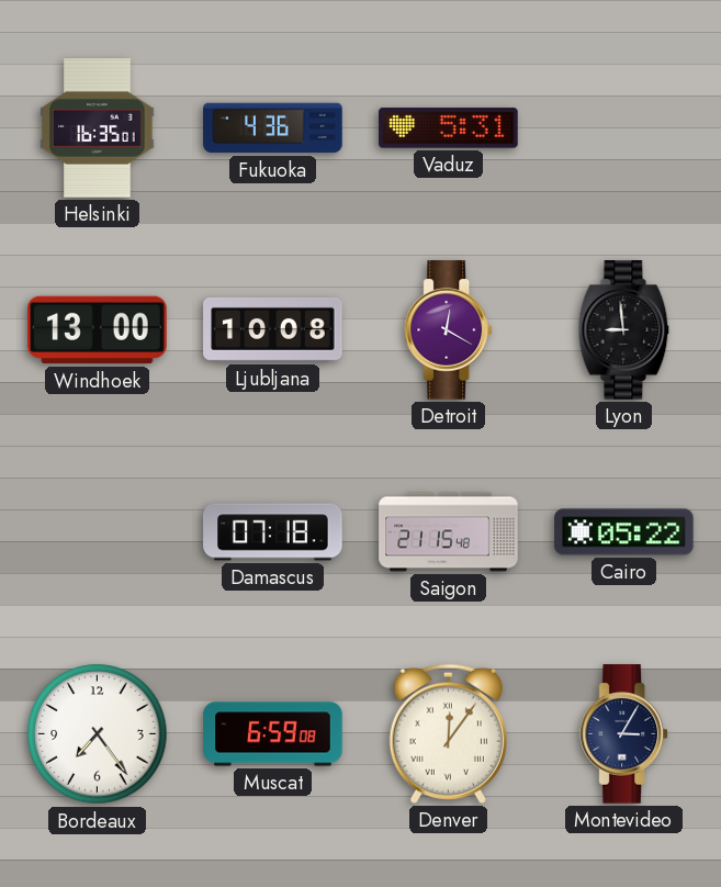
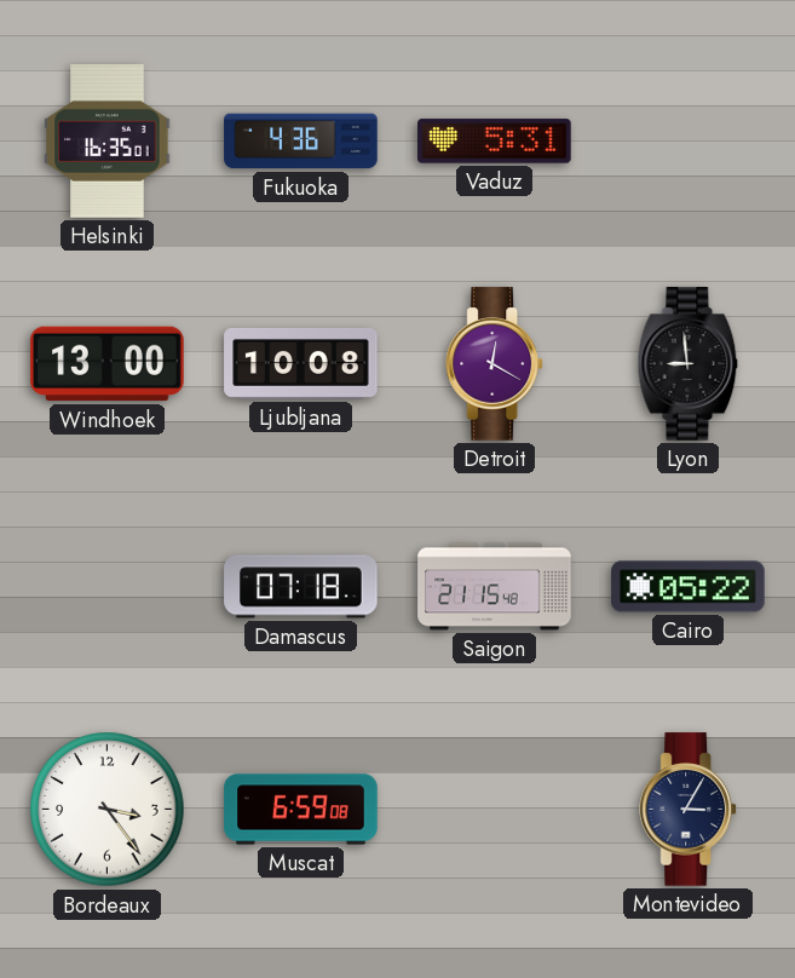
Bordeaux: 7:24 -> 3:24 (108, 810)
Denver: 12:06 -> none (448, 733)
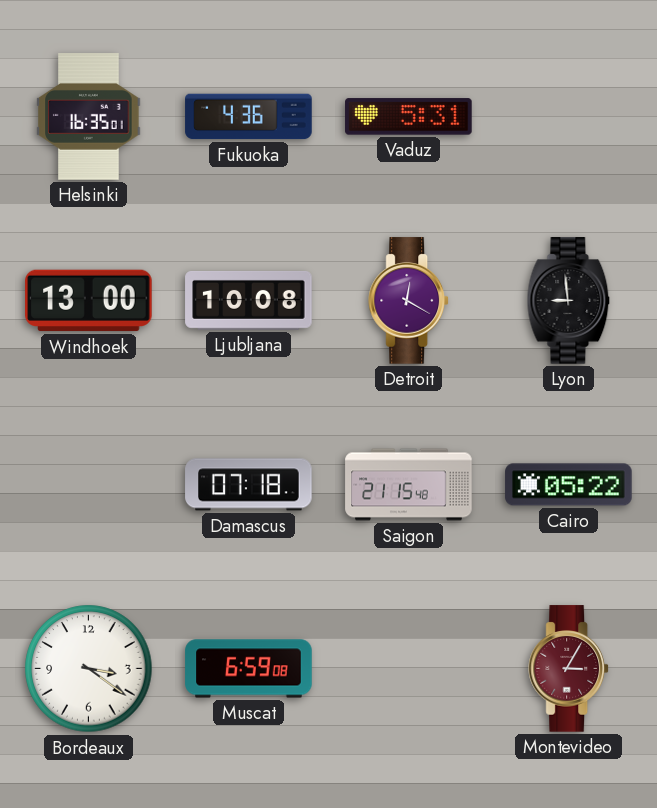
Bordeaux: 3:24 -> 3:21 (89, 669)
Montevideo dial: navy -> burgundy (569, 669)
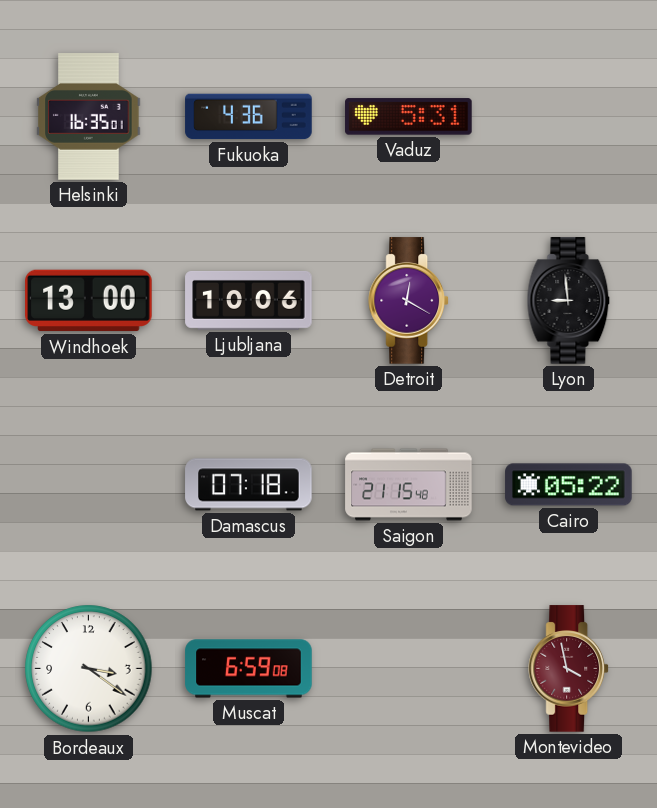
Ljubljana: 10:08 -> 10:06 (249, 300)
Montevideo: 3:05 -> 3:58 (569, 669)
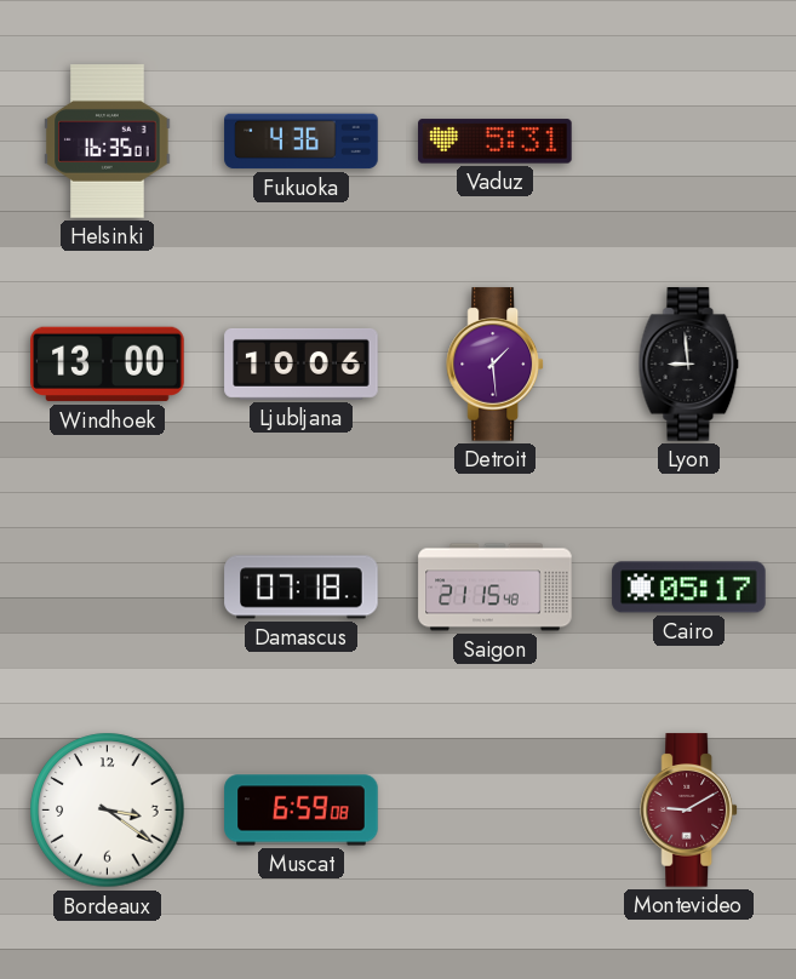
Detroit: 12:20 -> 1:29 (496, 365)
Cairo: 05:22 -> 05:17 (689, 588)
Montevideo: 3:58 -> 9:10 (689, 811)
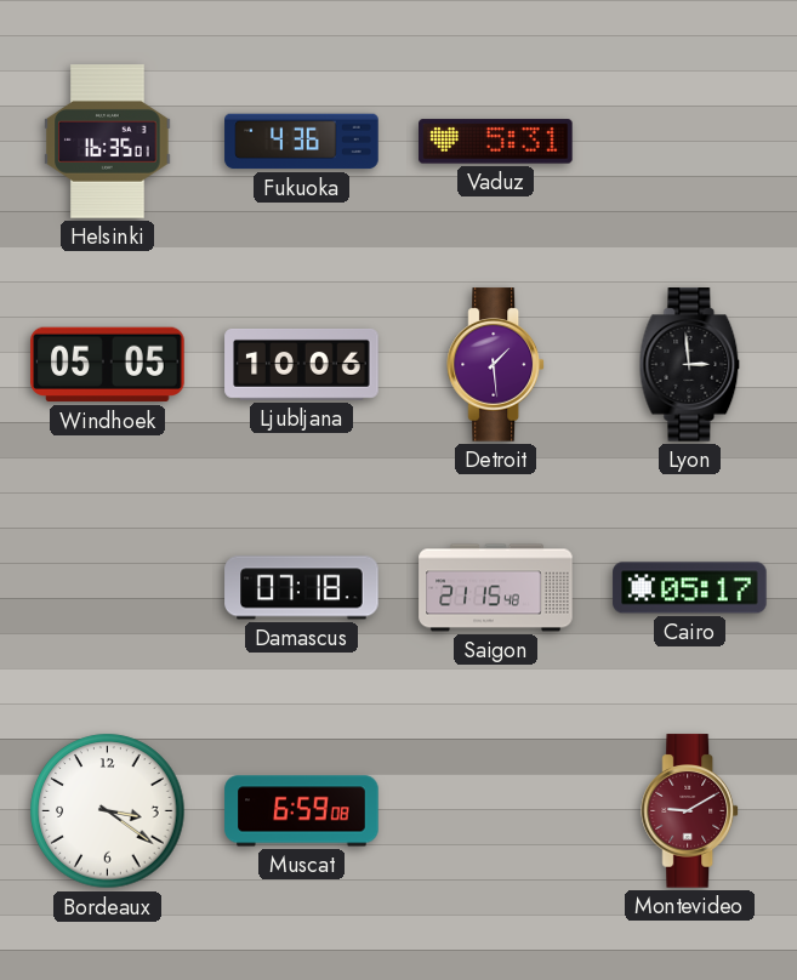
Windhoek: 13:00 -> 05:05 (108, 365)
Lyon: 8:59 -> 2:59 (690, 365)
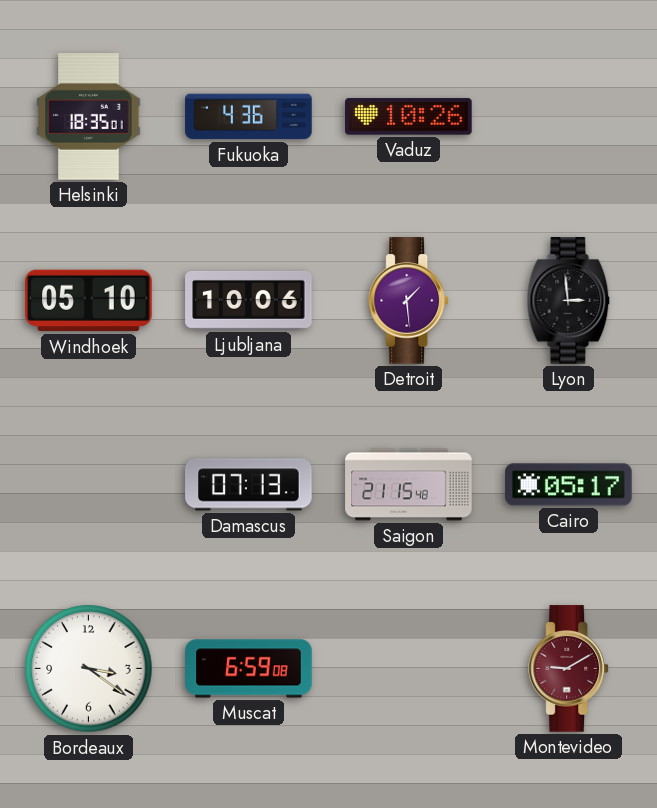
Helsinki: 16:35 -> 18:35 (89, 117)
Vaduz: 5:31 -> 10:26 (409, 117)
Windhoek: 05:05 -> 05:10 (89, 301)
Damascus: 07:18 -> 07:13 (249, 485)
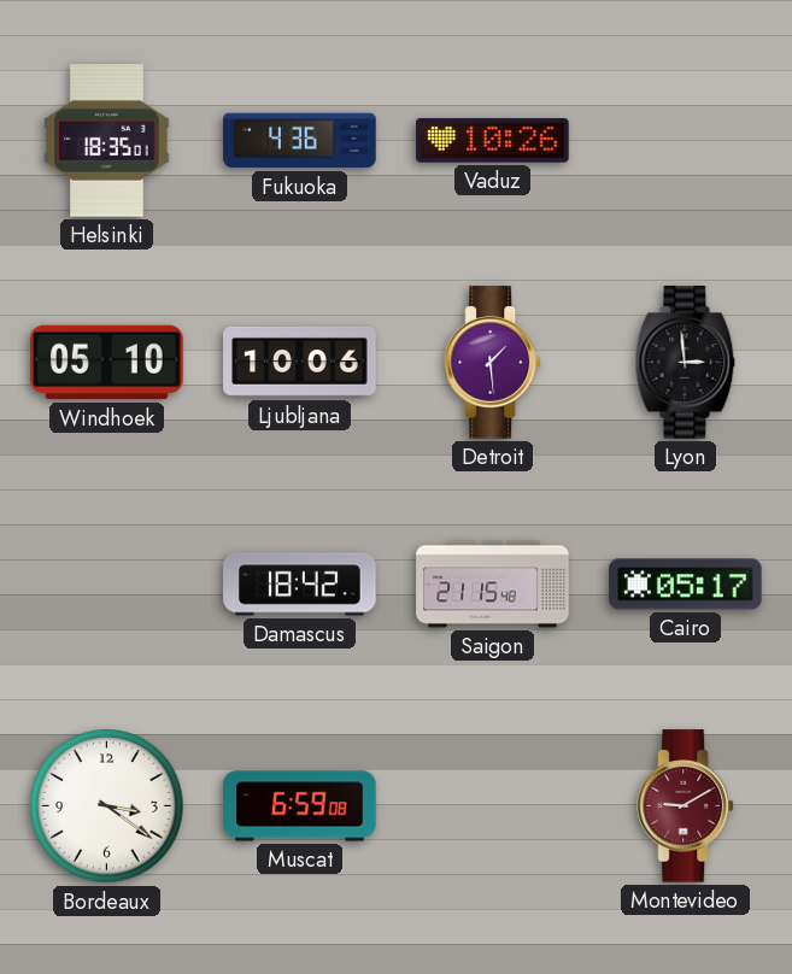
Damascus: 07:13 -> 18:42 (300, 585)
